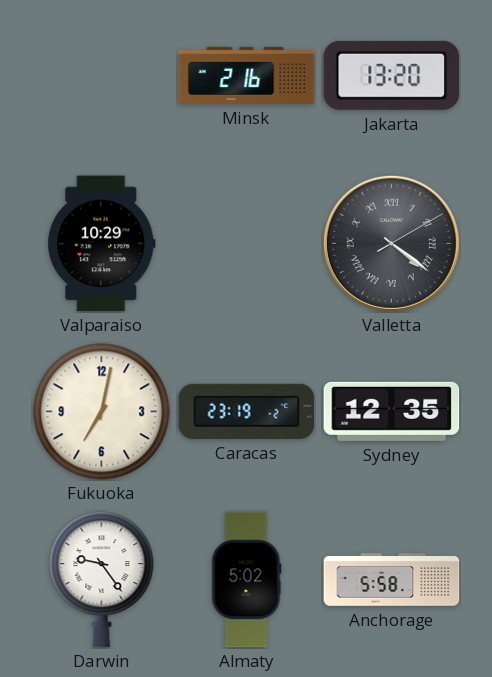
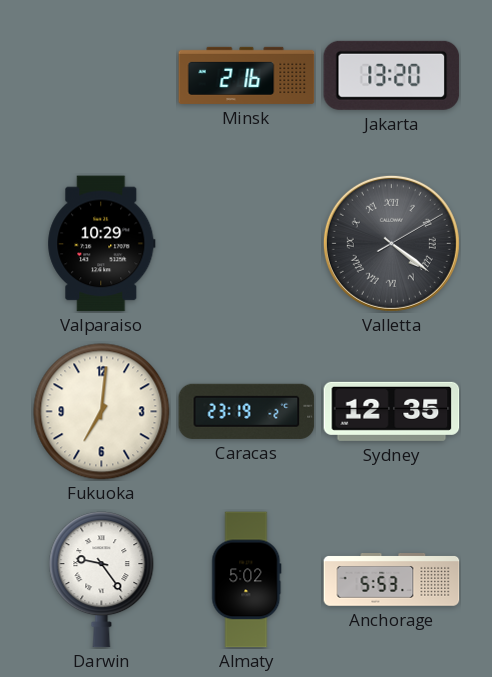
Fukuoka: 7:02 -> 7:01 (102, 412)
Anchorage: 5:58 -> 5:53 (392, 580)
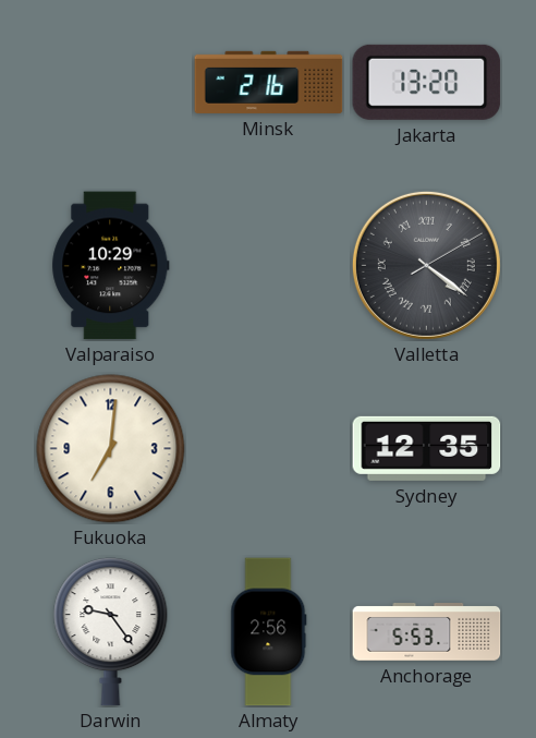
Caracas: 23:19 -> none (247, 411)
Almaty: 5:02 -> 2:56 (269, 632)
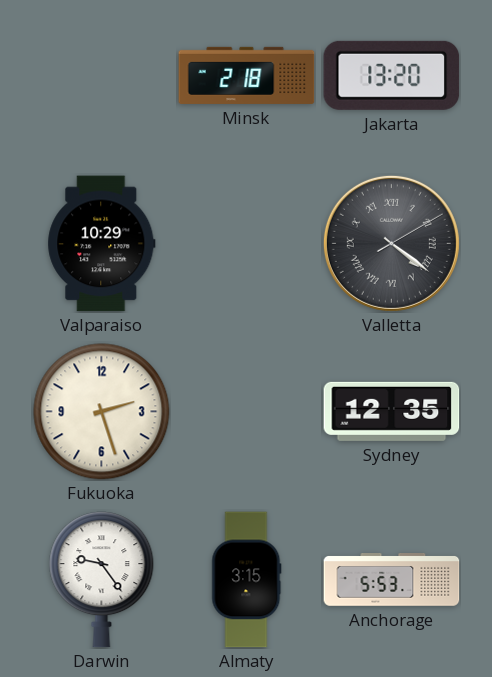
Minsk: 2:16 -> 2:18 (247, 75)
Fukuoka: 7:01 -> 2:27 (102, 412)
Almaty: 2:56 -> 3:15 (247, 580)
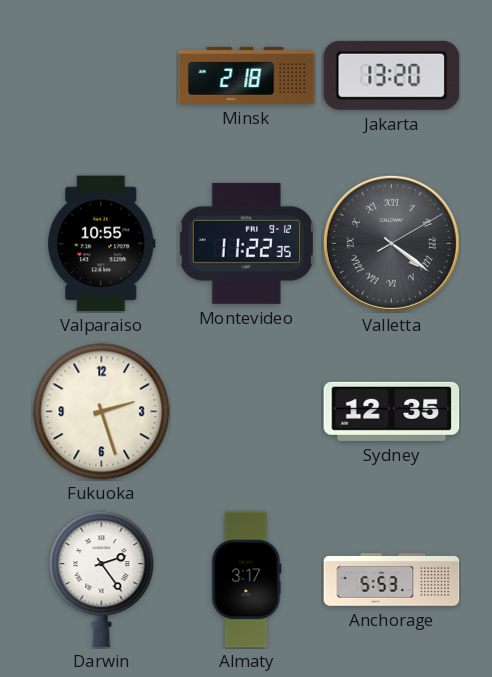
Valparaiso: 10:29 -> 10:55 (102, 244)
Montevideo: none -> 11:22 (246, 243)
Darwin: 9:24 -> 2:24 (102, 580)
Almaty: 3:15 -> 3:17 (247, 580)
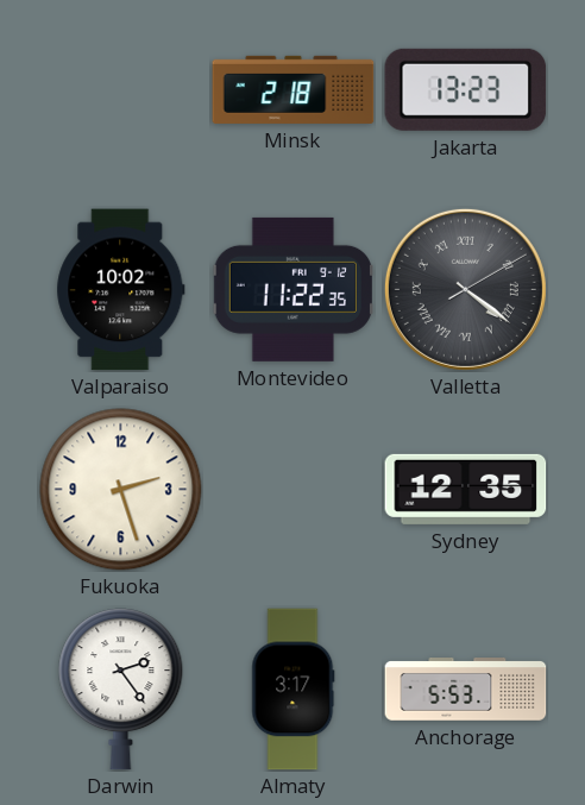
Jakarta: 13:20 -> 13:23 (466, 89)
Valparaiso: 10:55 -> 10:02 (121, 290)
